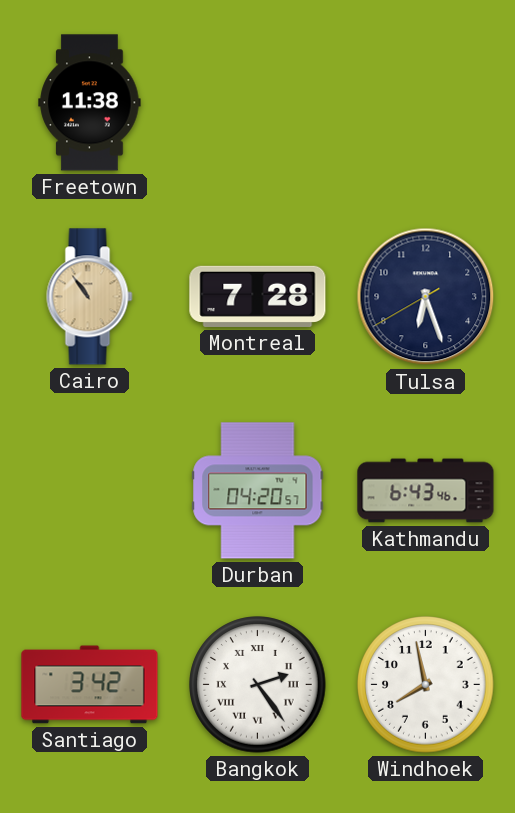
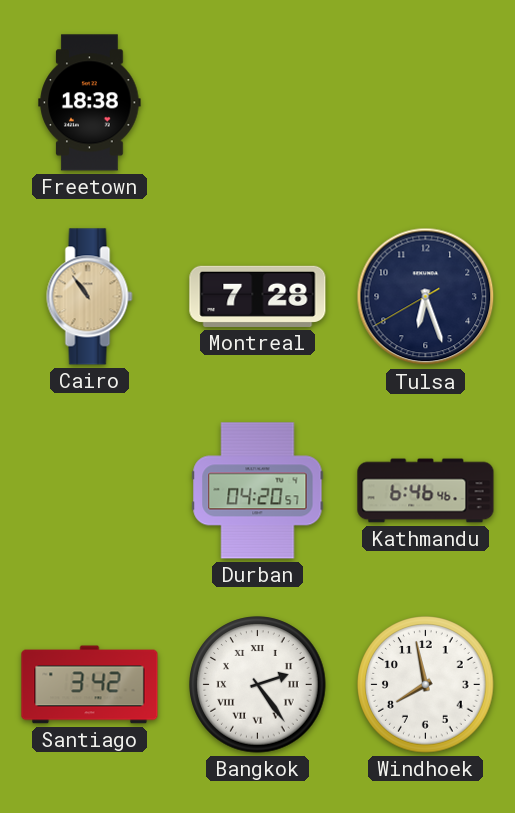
Freetown: 11:38 -> 18:38 (90, 103)
Kathmandu: 6:43 -> 6:46 (426, 491)
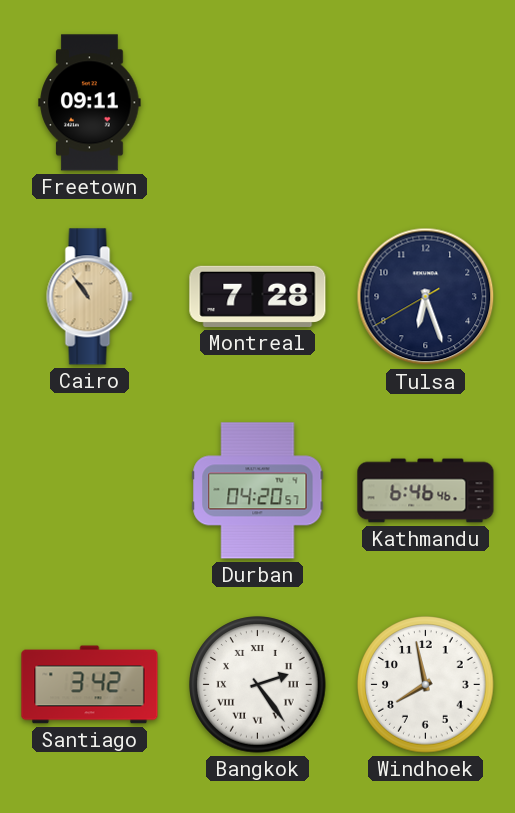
Freetown: 18:38 -> 09:11 (90, 103)
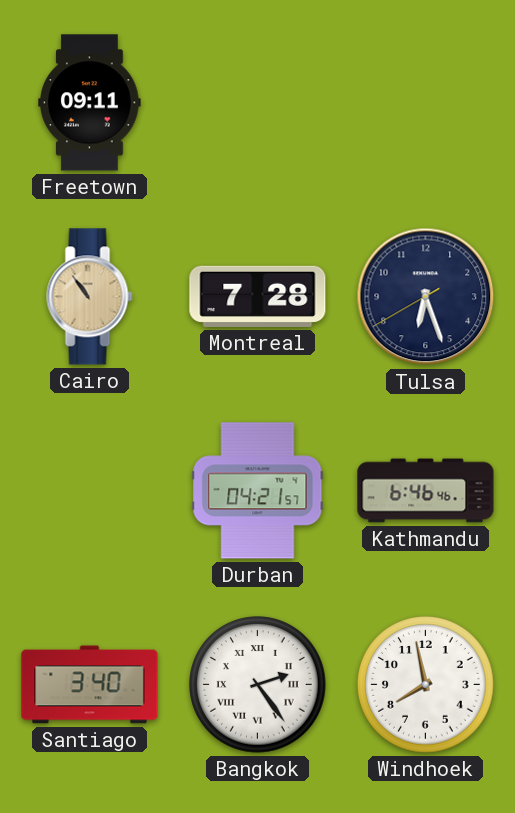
Durban: 04:20 -> 04:21 (258, 491)
Santiago: 3:42 -> 3:40 (90, 685)
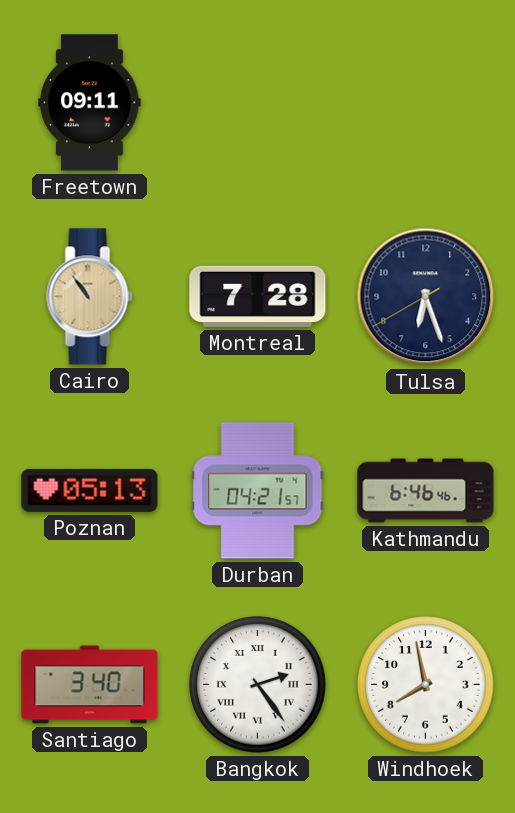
Poznan: none -> 05:13 (90, 490)
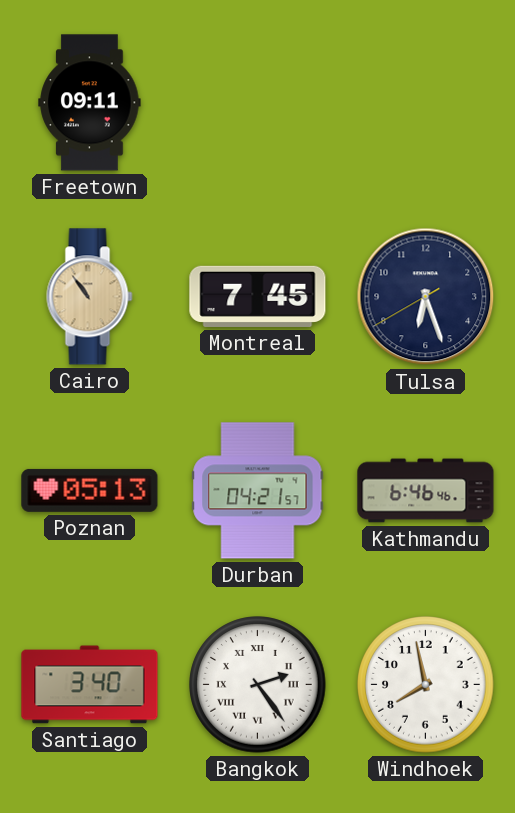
Montreal: 7:28 -> 7:45 (258, 296)
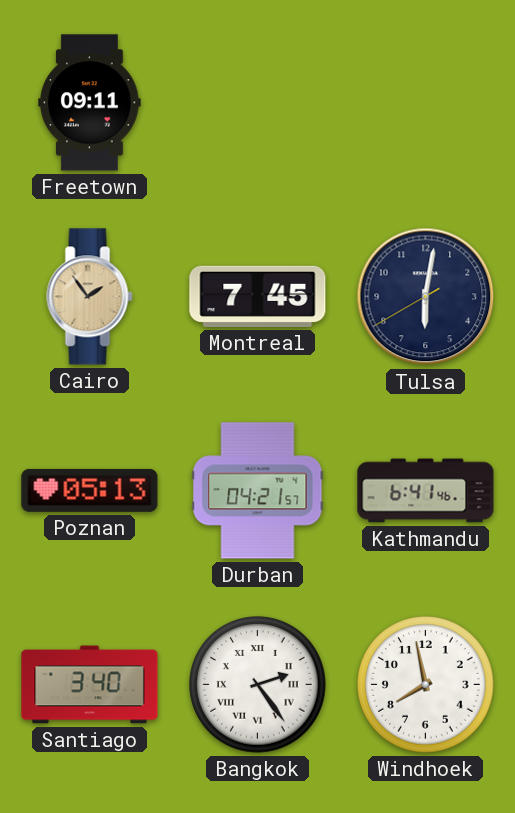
Cairo: 10:54 -> 1:54 (90, 297)
Tulsa: 6:26 -> 6:01 (426, 297)
Kathmandu: 6:46 -> 6:41 (426, 491)
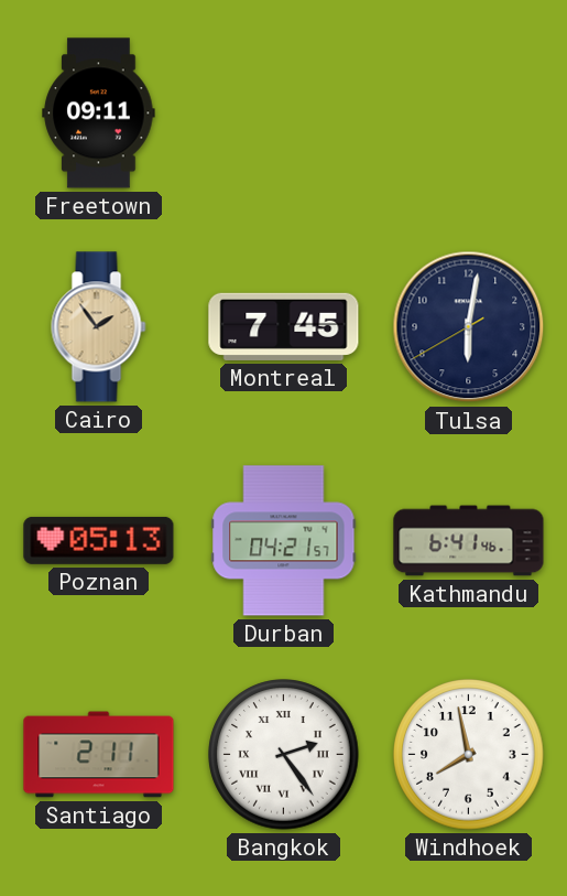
Santiago: 3:40 -> 2:11 (99, 755)
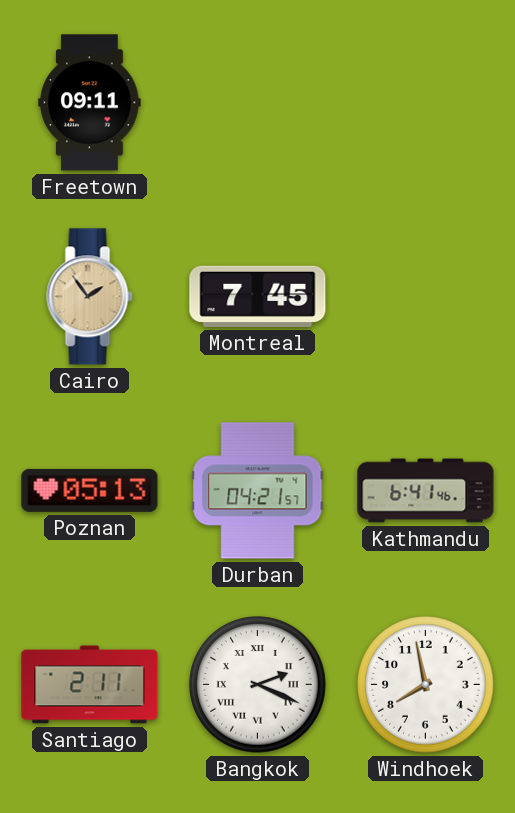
Tulsa: 6:01 -> none (469, 327)
Bangkok: 2:24 -> 2:19 (258, 685)
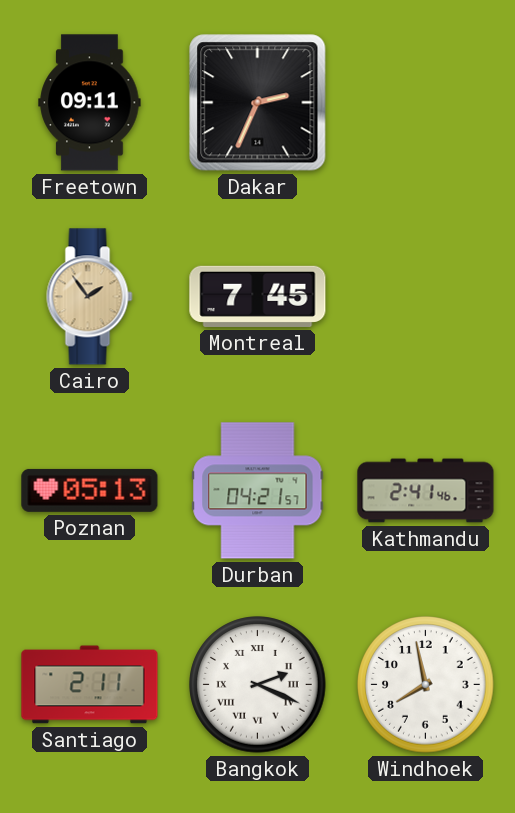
Dakar: none -> 2:34 (258, 103)
Kathmandu: 6:41 -> 2:41 (426, 491)
